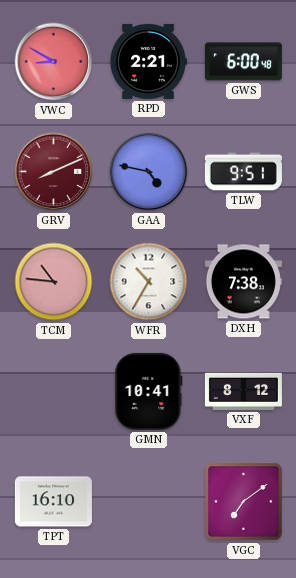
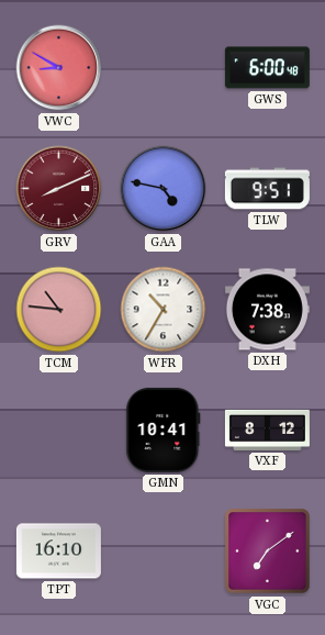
RPD: 2:21 -> none (148, 61)
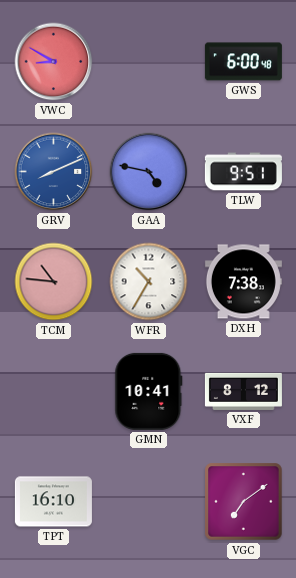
GRV dial: burgundy -> blue (54, 172)
